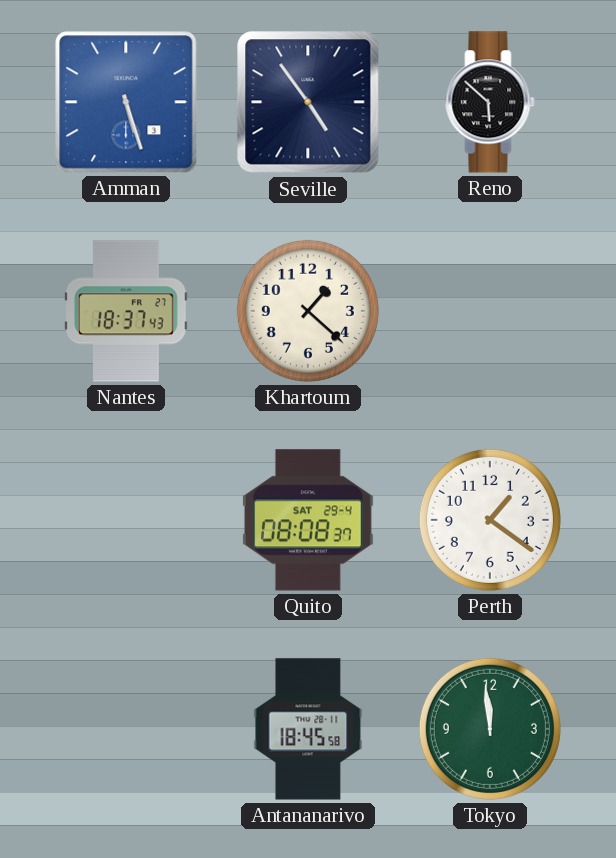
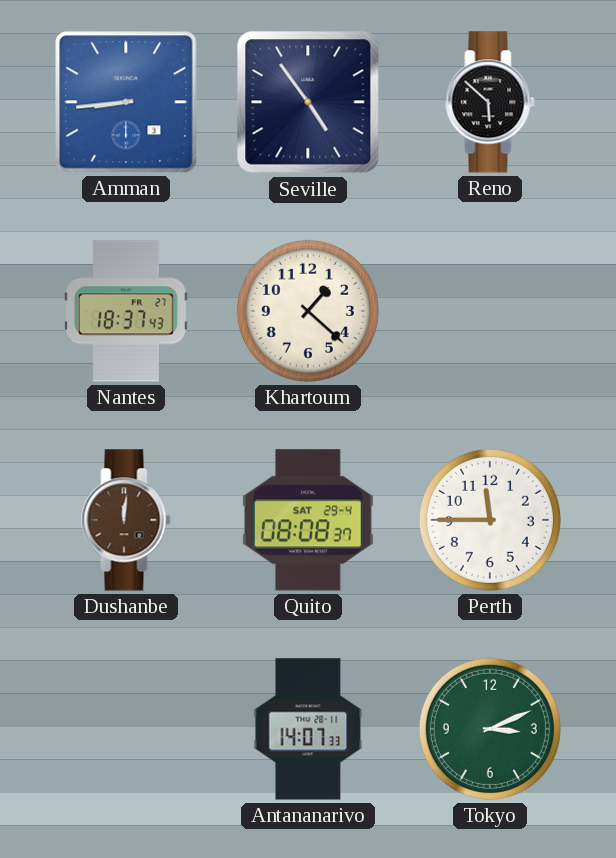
Amman: 5:27 -> 8:44 (126, 102)
Dushanbe: none -> 12:01 (126, 520)
Perth: 1:21 -> 11:45 (490, 520)
Antananarivo: 18:45 -> 14:07 (308, 729)
Tokyo: 11:59 -> 3:11 (490, 729)
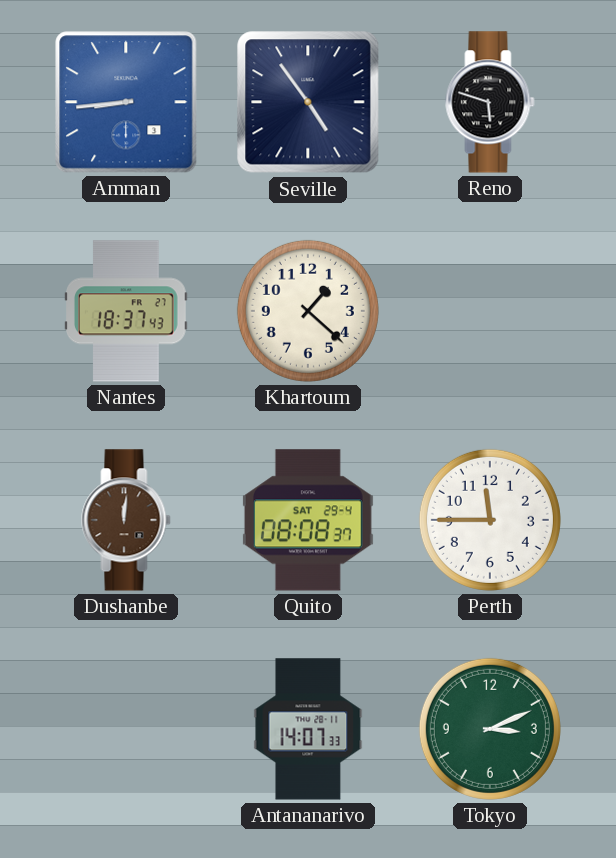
Reno: 5:52 -> 5:48 (490, 102)
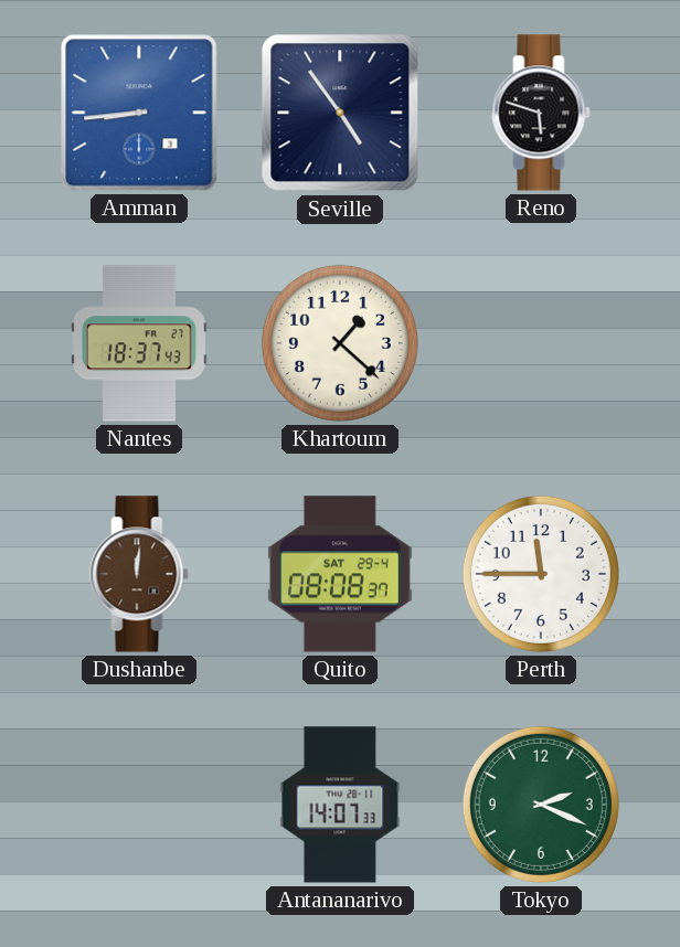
Tokyo: 3:11 -> 2:19 (541, 805)
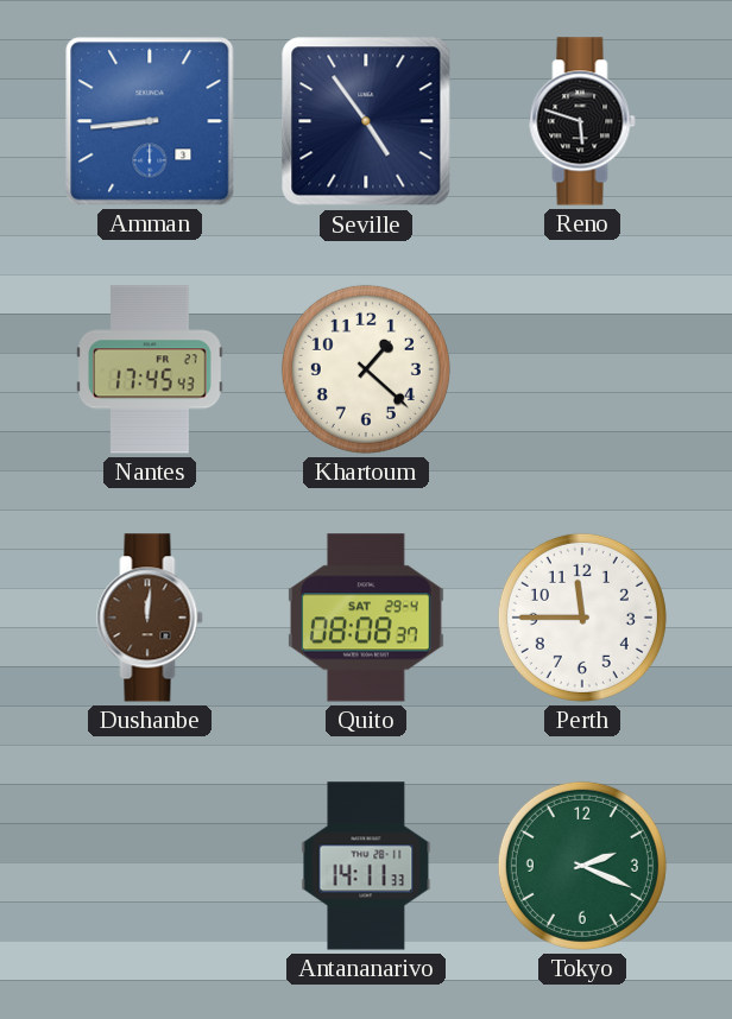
Nantes: 18:37 -> 17:45 (151, 369)
Antananarivo: 14:07 -> 14:11 (366, 866)
